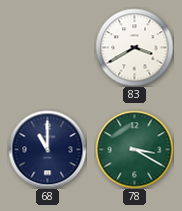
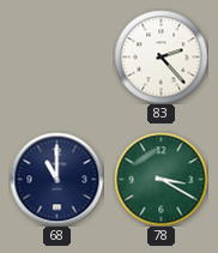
83: 3:40 -> 2:23 (161, 56)
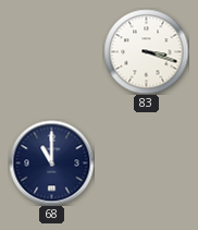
83: 2:23 -> 3:18 (146, 51)
78: 3:20 -> none (161, 179)
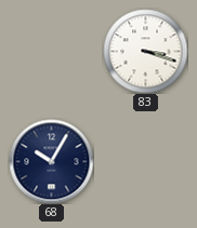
68: 11:00 -> 10:05 (51, 161)
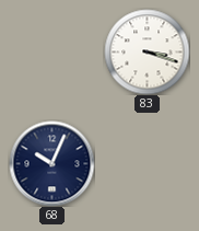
68: 10:05 -> 10:04 (51, 163)
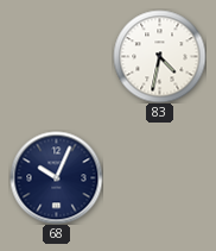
83: 3:18 -> 4:32 (159, 56)
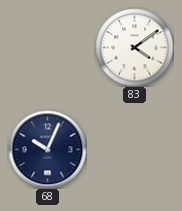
83: 4:32 -> 4:09 (134, 47)
